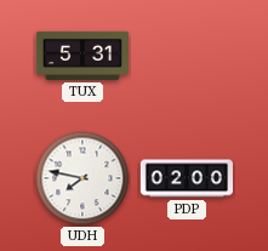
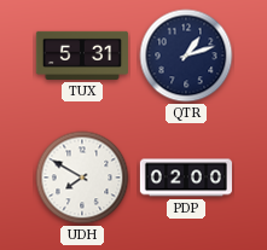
QTR: none -> 1:12 (186, 56)
UDH: 7:47 -> 7:50 (82, 178)
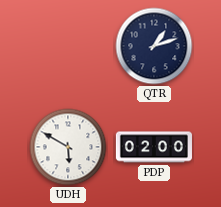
TUX: 5:31 -> none (82, 56)
UDH: 7:50 -> 5:50 (68, 147)
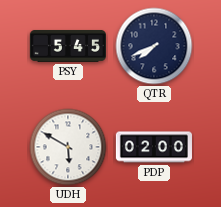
PSY: none -> 5:45 (68, 46)
QTR: 1:12 -> 7:41 (154, 46)
